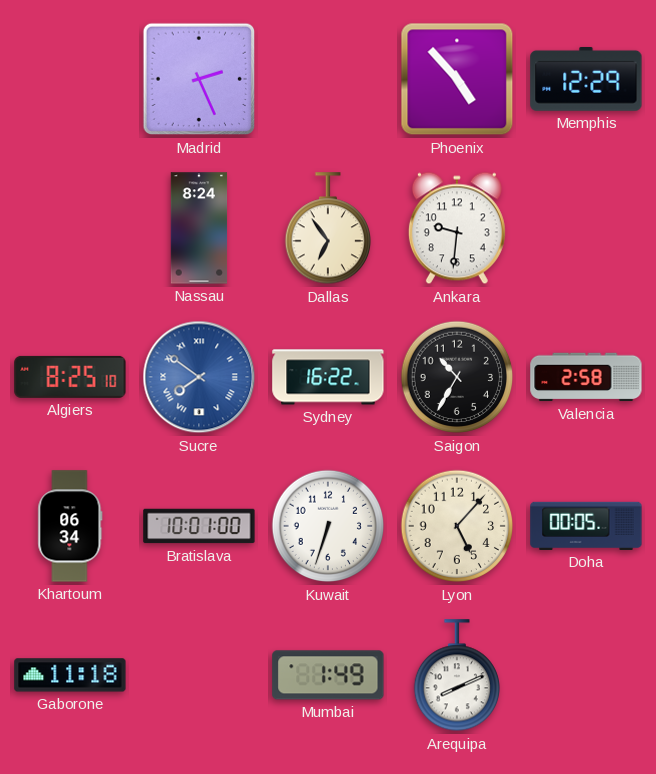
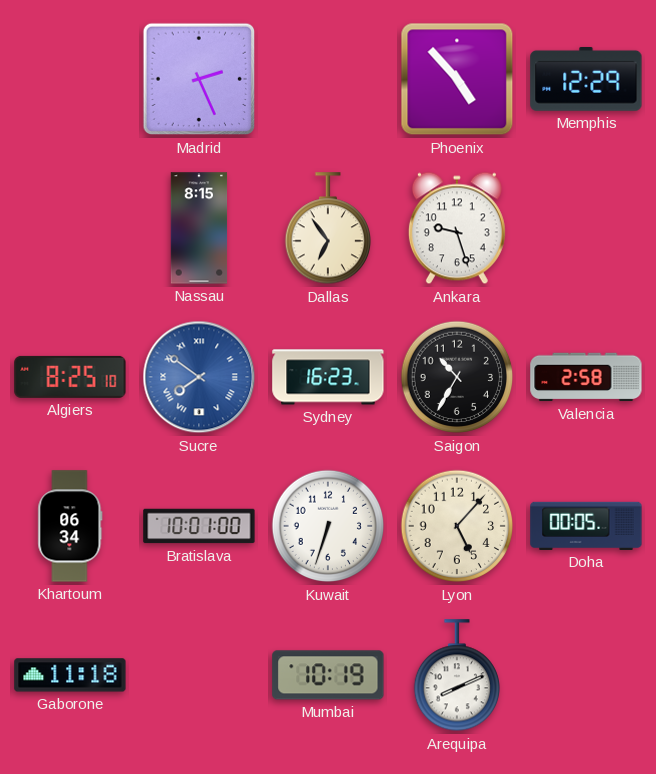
Nassau: 8:24 -> 8:15 (199, 228)
Ankara: 9:31 -> 9:27 (457, 228)
Sydney: 16:22 -> 16:23 (328, 377)
Mumbai: 1:49 -> 10:19 (328, 675)
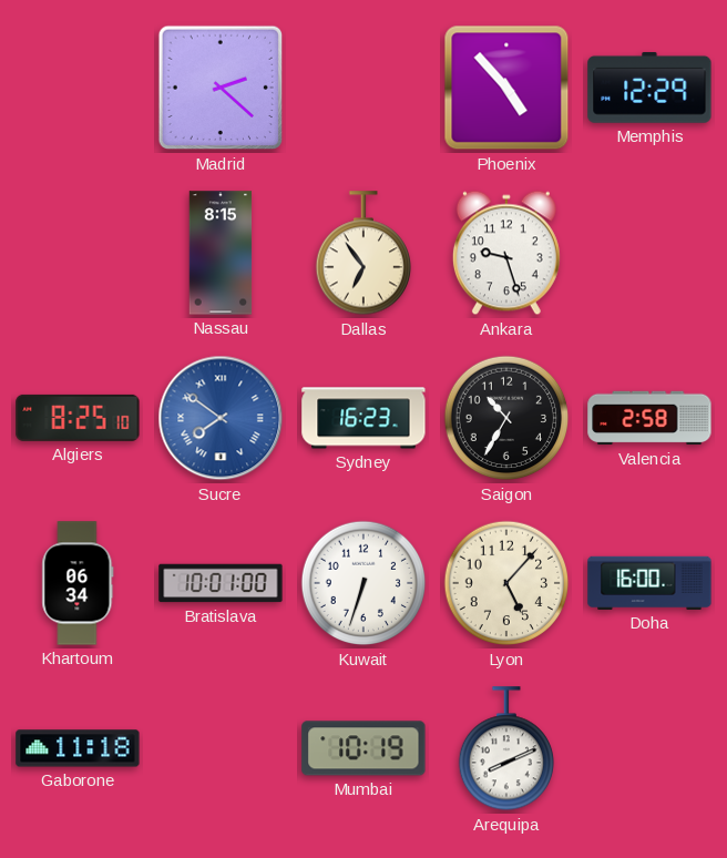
Madrid: 2:26 -> 2:22 (221, 88)
Doha: 00:05 -> 16:00 (649, 583)
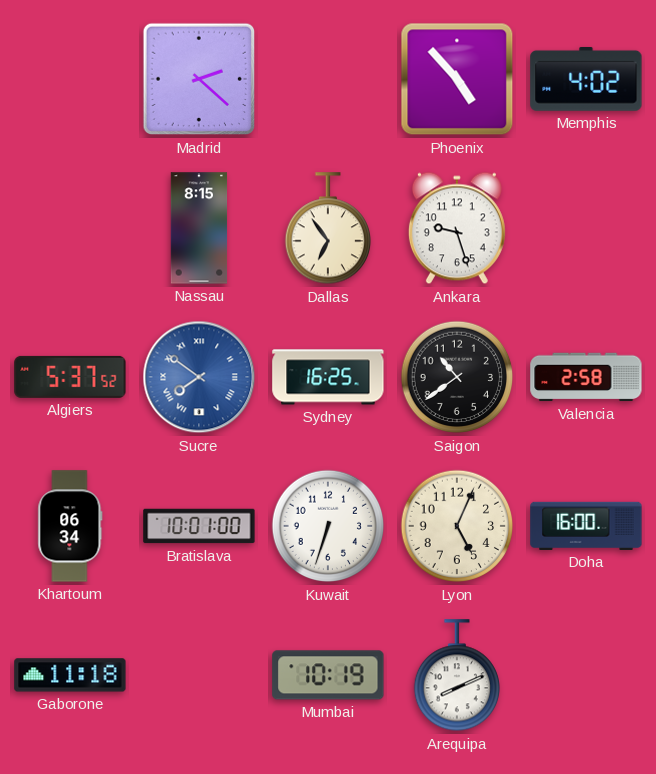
Memphis: 12:29 -> 4:02 (586, 79)
Algiers: 8:25 -> 5:37 (70, 377)
Sydney: 16:23 -> 16:25 (328, 377)
Saigon: 10:35 -> 10:39 (457, 377)
Lyon: 5:07 -> 5:04 (457, 526)
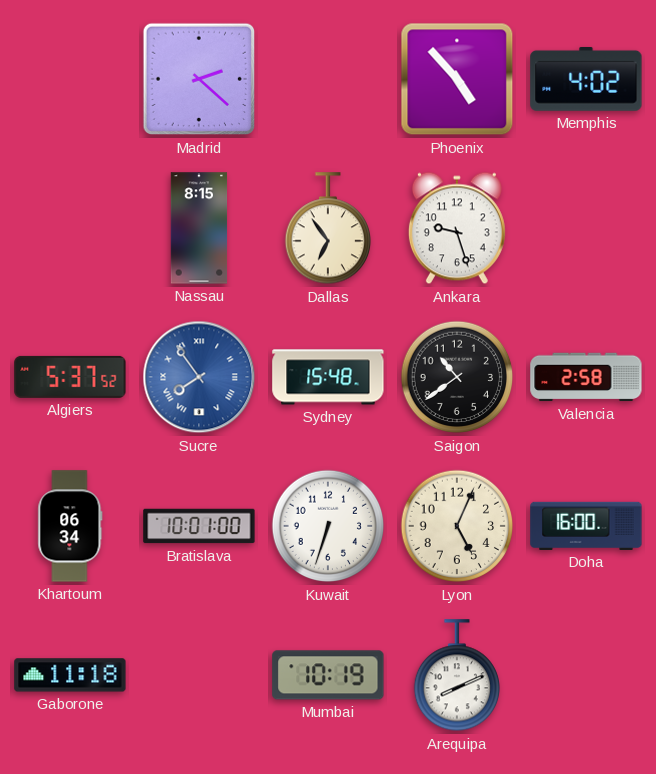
Sucre: 7:51 -> 7:54 (199, 377)
Sydney: 16:25 -> 15:48 (328, 377)
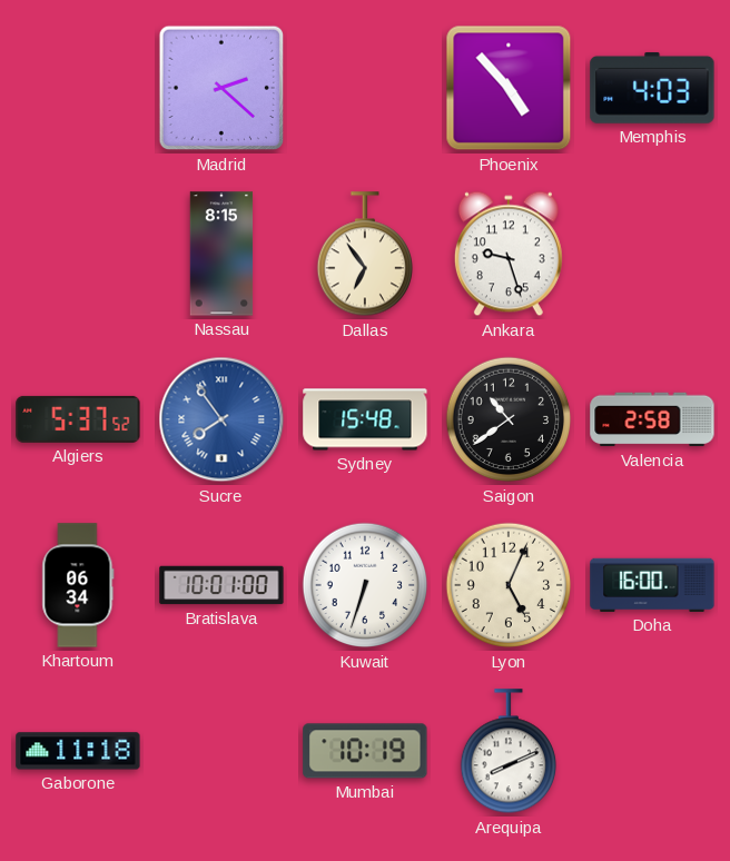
Memphis: 4:02 -> 4:03 (652, 88)
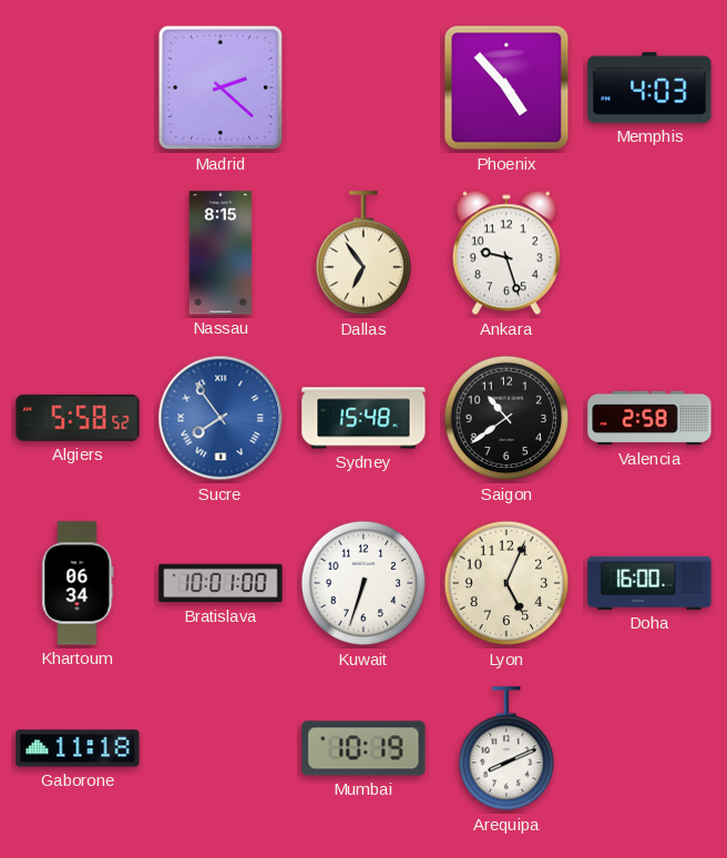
Algiers: 5:37 -> 5:58 (78, 418)
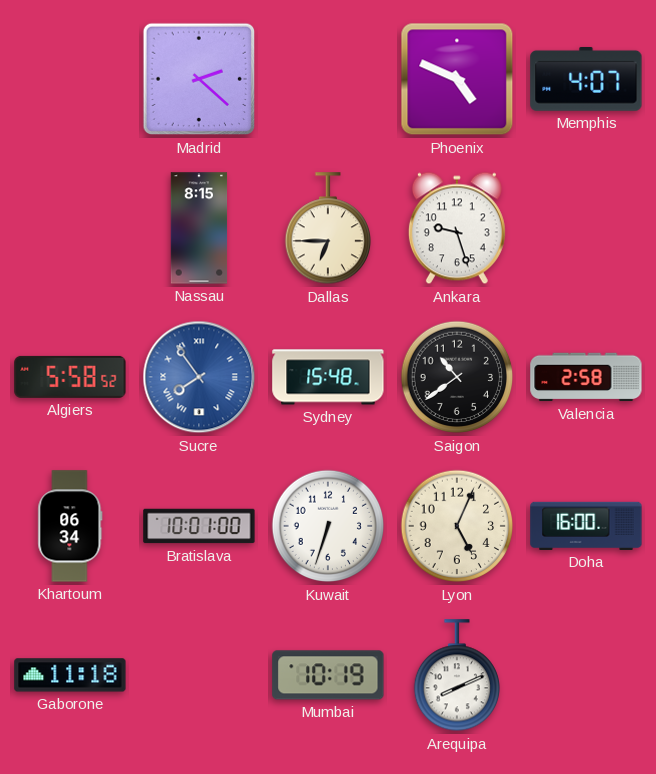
Phoenix: 4:53 -> 4:49 (457, 79)
Memphis: 4:03 -> 4:07 (586, 79)
Dallas: 6:54 -> 6:45 (327, 229)
